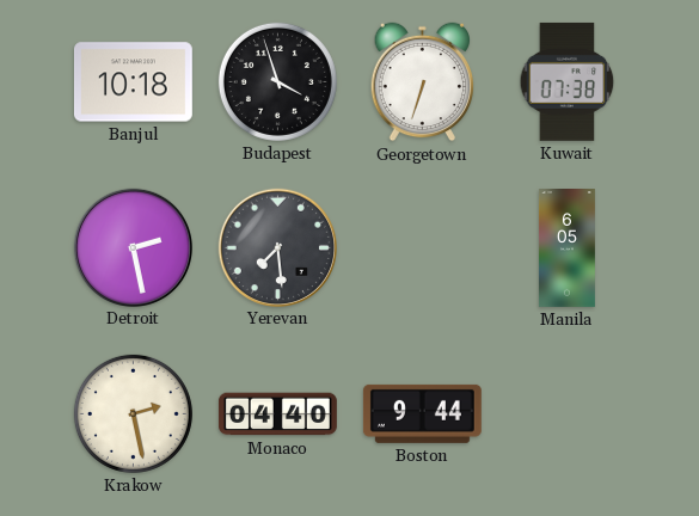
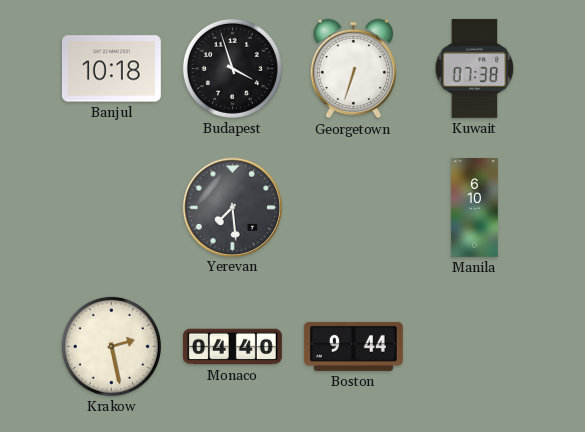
Detroit: 2:28 -> none (133, 247)
Manila: 6:05 -> 6:10 (474, 208)
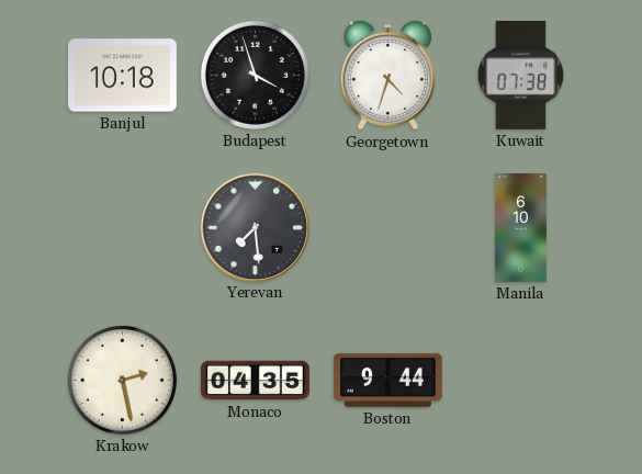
Georgetown: 6:33 -> 4:33 (388, 76)
Monaco: 04:40 -> 04:35 (256, 381)
